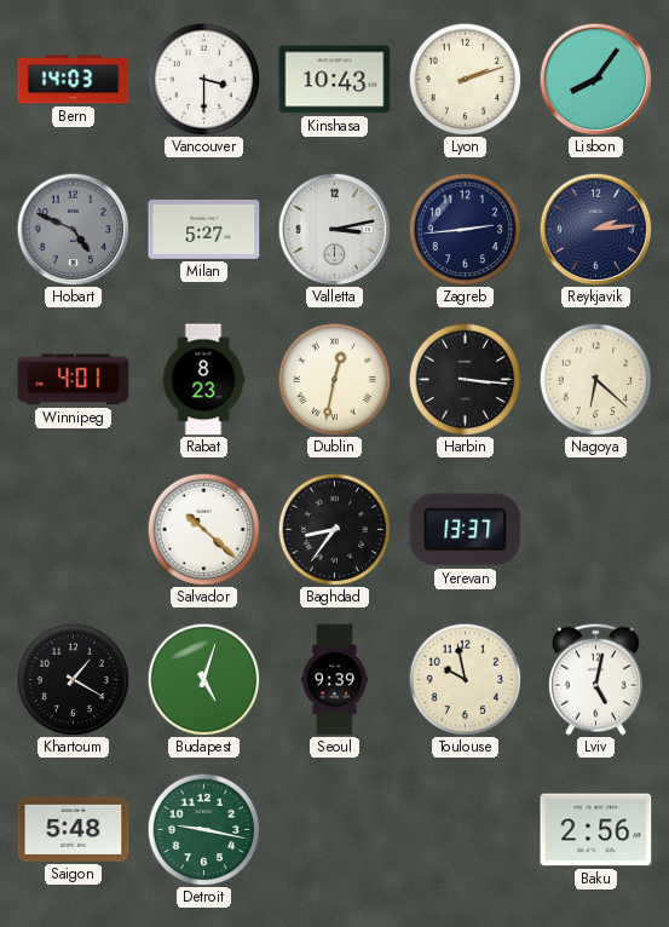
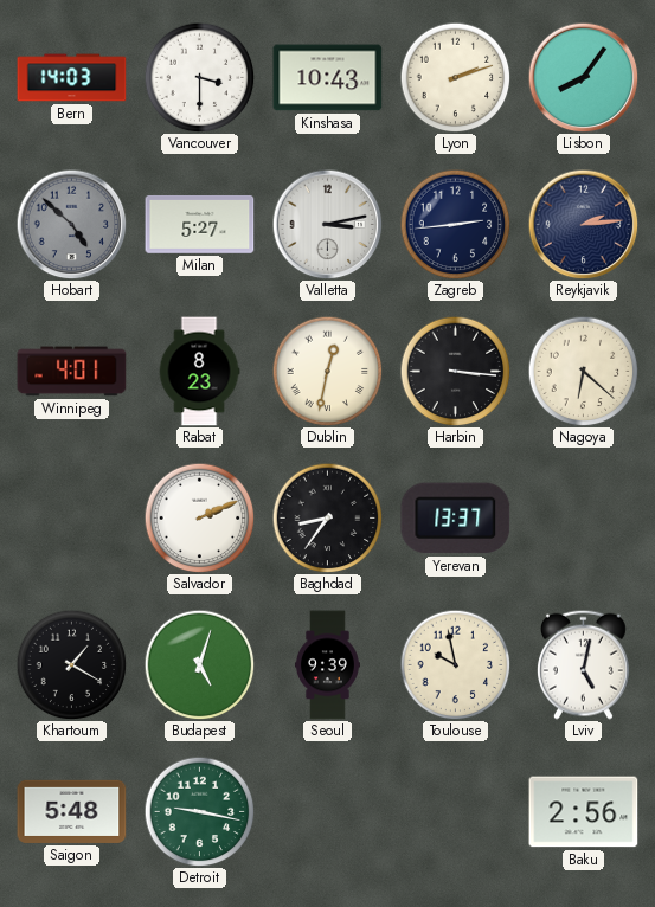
Hobart: 4:49 -> 4:52 (71, 224)
Salvador: 10:22 -> 2:11 (199, 517)
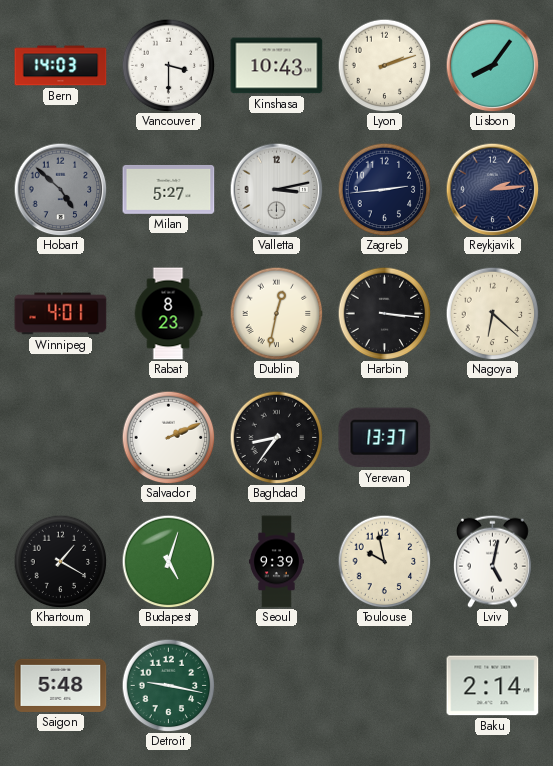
Baku: 2:56 -> 2:14 (493, 686)
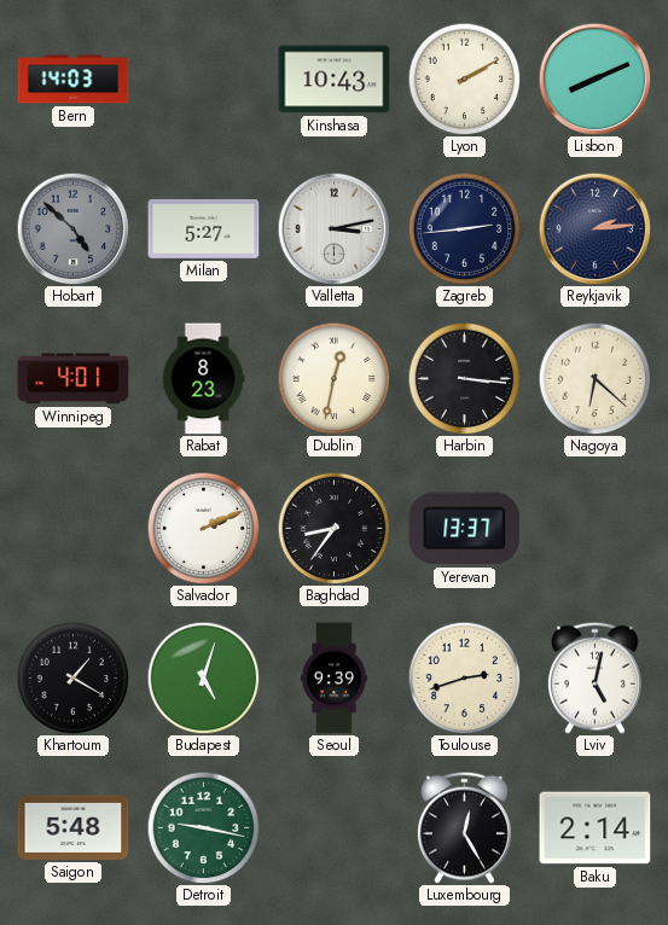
Vancouver: 3:30 -> none (168, 65)
Lyon: 2:12 -> 2:10 (464, 78)
Lisbon: 8:06 -> 8:11 (594, 78)
Toulouse: 9:58 -> 2:42 (464, 677)
Luxembourg: none -> 12:25 (464, 827)
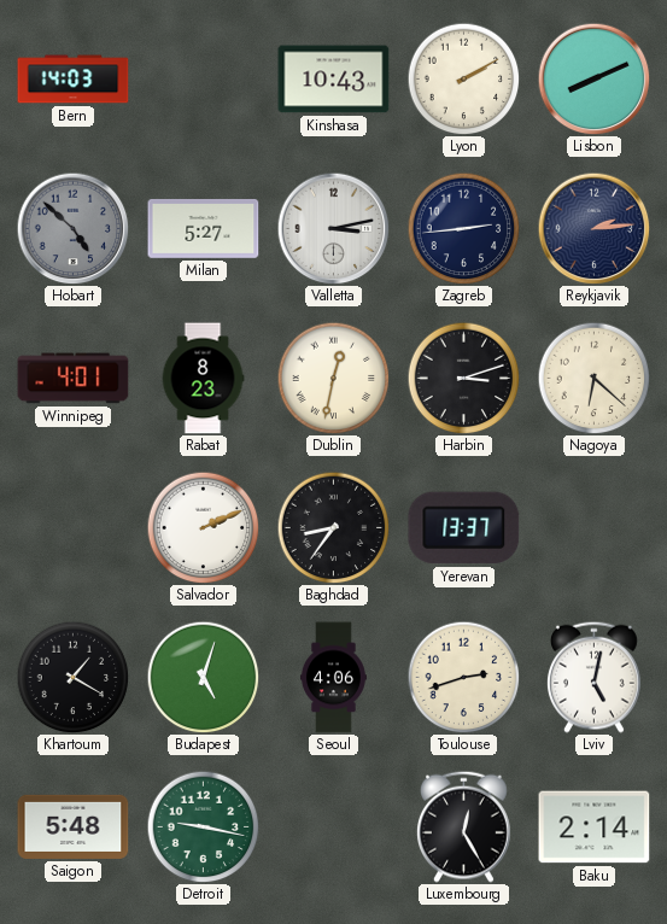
Harbin: 3:16 -> 3:12 (463, 378)
Seoul: 9:39 -> 4:06 (333, 678)
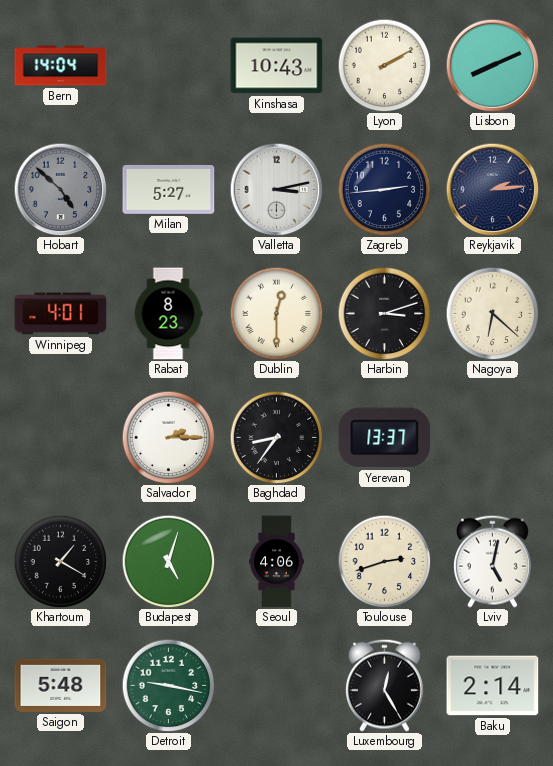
Bern: 14:03 -> 14:04 (61, 66)
Dublin: 12:32 -> 12:30 (276, 313)
Salvador: 2:11 -> 2:15 (168, 437)
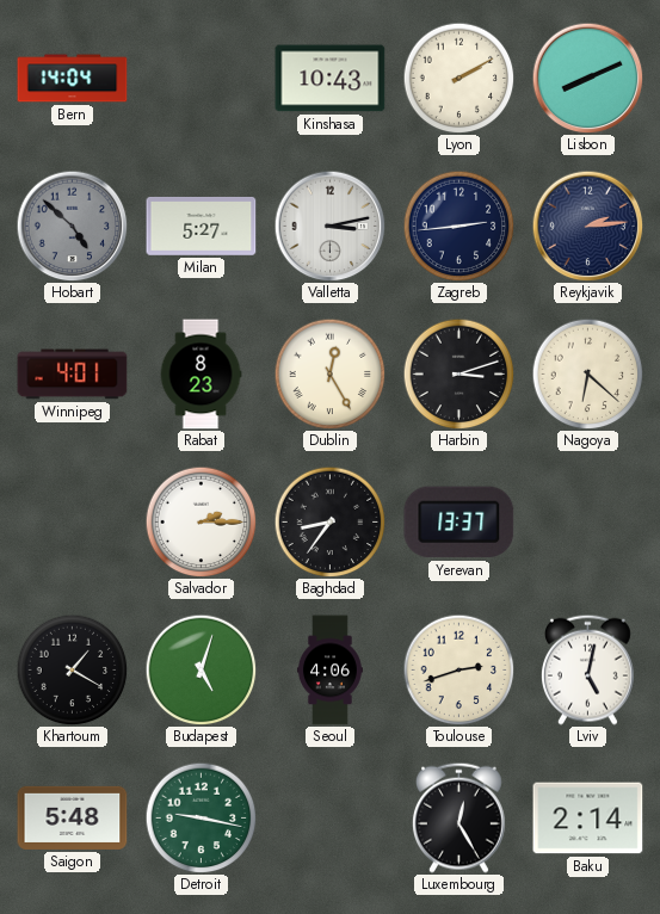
Dublin: 12:30 -> 12:25 (329, 373)
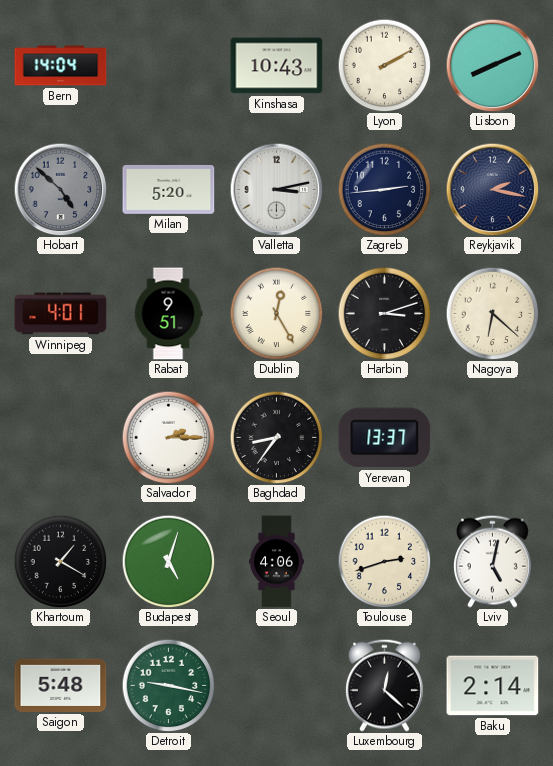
Milan: 5:27 -> 5:20 (169, 189)
Reykjavik: 2:14 -> 2:17 (492, 189)
Rabat: 8:23 -> 9:51 (168, 314)
Luxembourg: 12:25 -> 12:22 (384, 685)
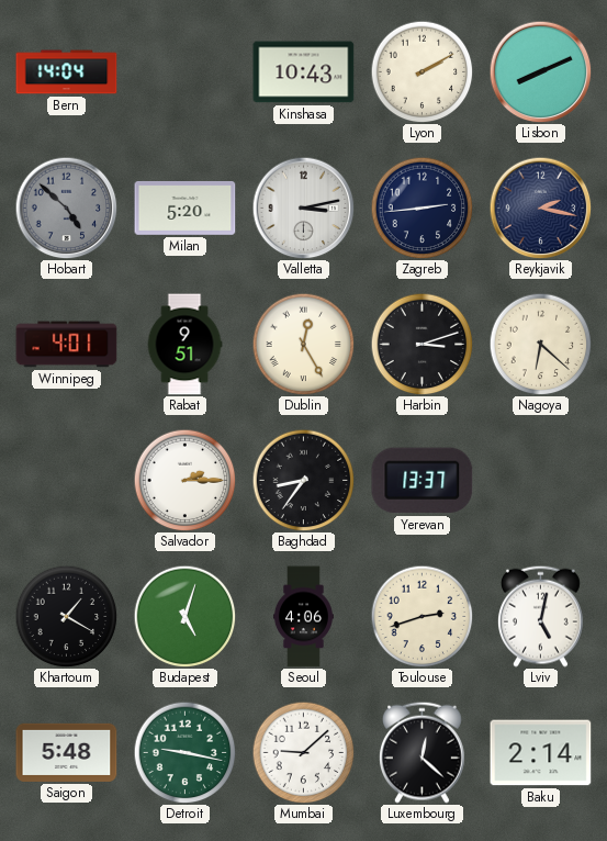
Mumbai: none -> 9:08 (303, 752)
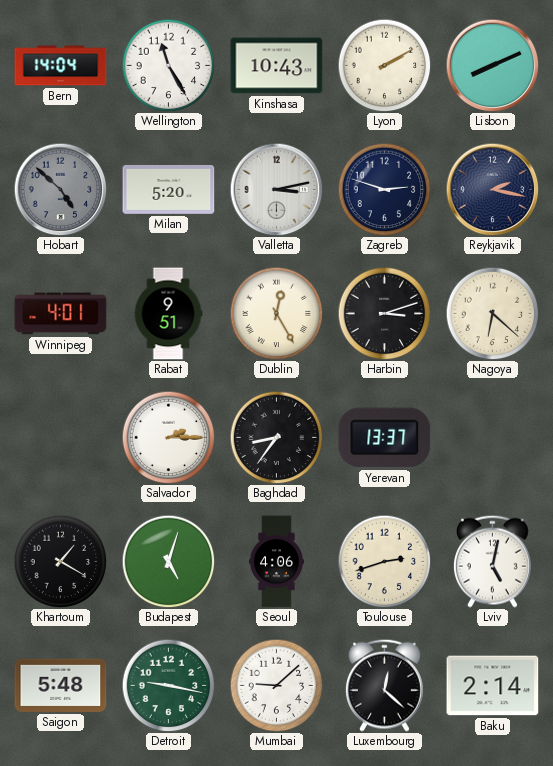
Wellington: none -> 11:25 (168, 65)
Zagreb: 2:44 -> 2:48 (384, 189)
